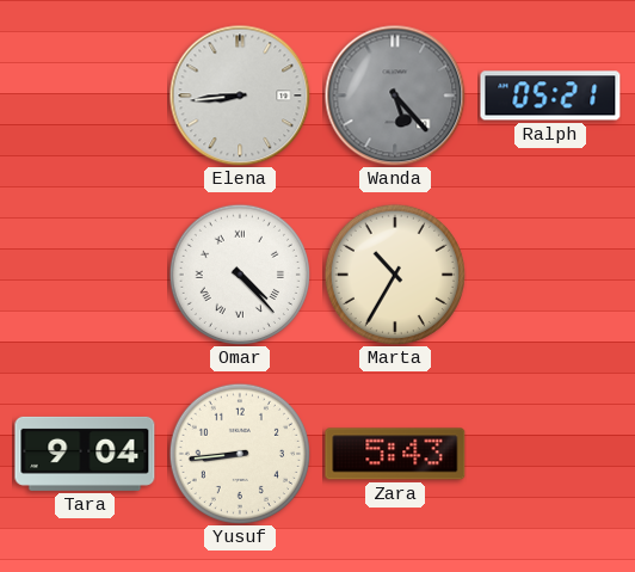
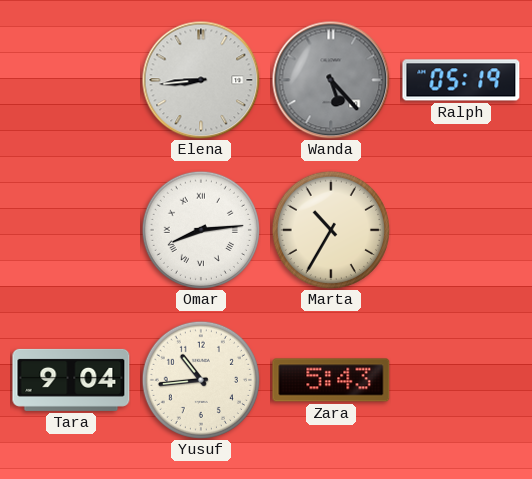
Ralph: 05:21 -> 05:19 (461, 80)
Omar: 4:23 -> 8:14 (201, 230)
Yusuf: 8:44 -> 10:44 (201, 380)
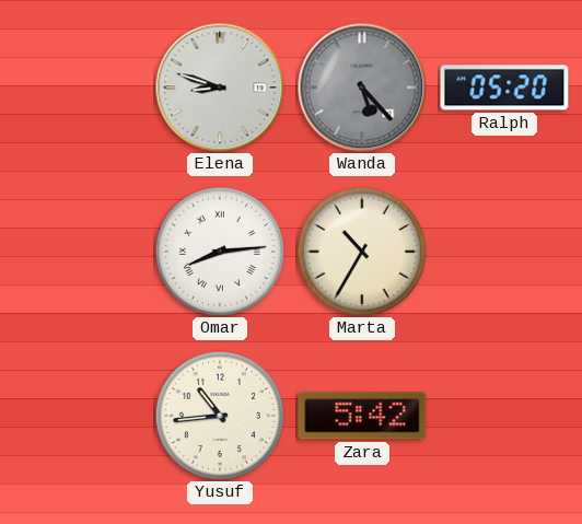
Elena: 8:44 -> 8:48 (220, 88)
Ralph: 05:19 -> 05:20 (504, 88)
Tara: 9:04 -> none (71, 380)
Zara: 5:43 -> 5:42 (362, 416)
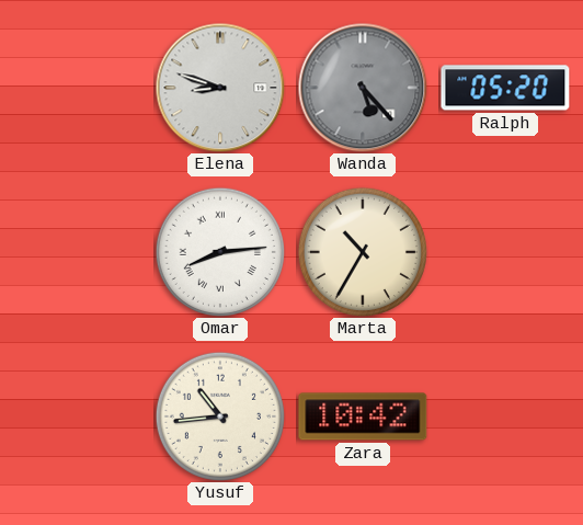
Zara: 5:42 -> 10:42 (363, 416)
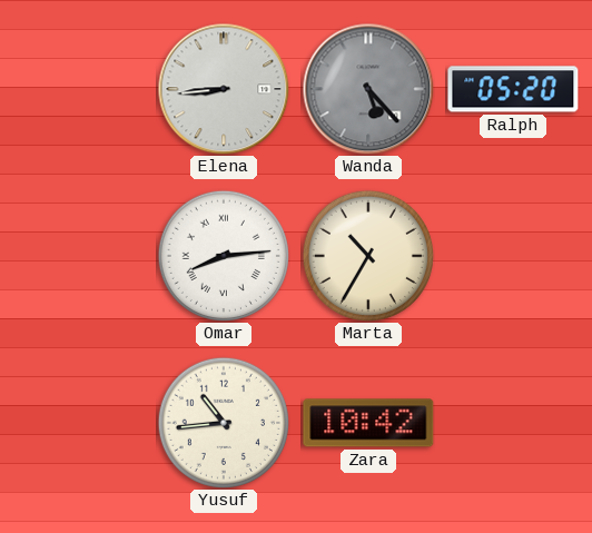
Elena: 8:48 -> 8:44 (224, 89)
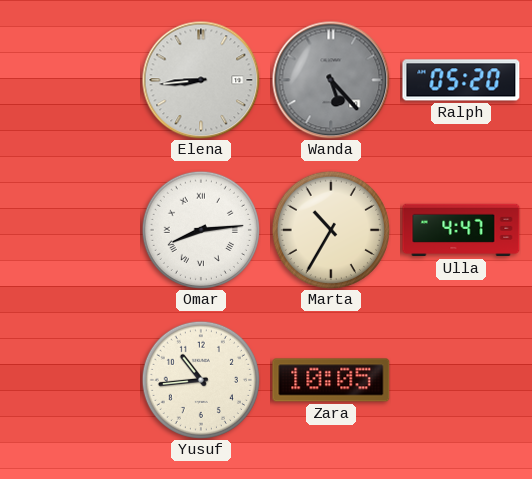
Ulla: none -> 4:47 (461, 230)
Zara: 10:42 -> 10:05 (331, 380)
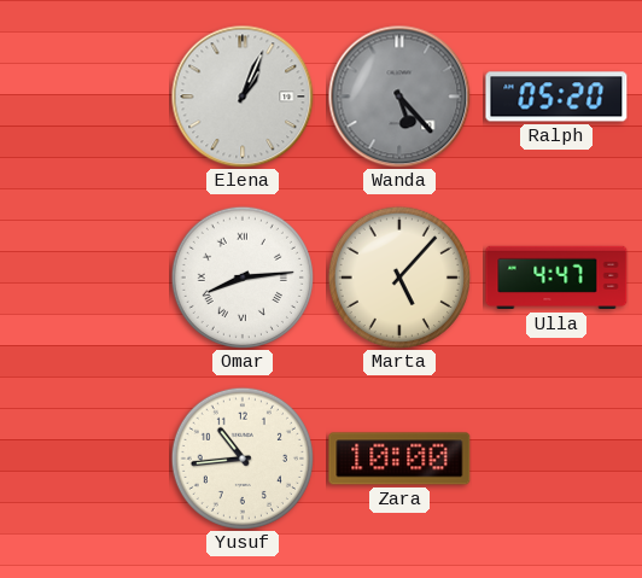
Elena: 8:44 -> 1:04 (243, 97)
Marta: 10:35 -> 5:07 (399, 278)
Zara: 10:05 -> 10:00 (399, 459)
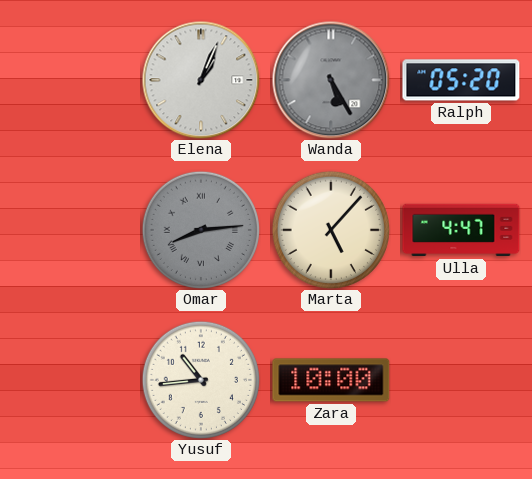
Wanda: 5:23 -> 5:25 (331, 80)
Omar dial: white -> grey (201, 230)
